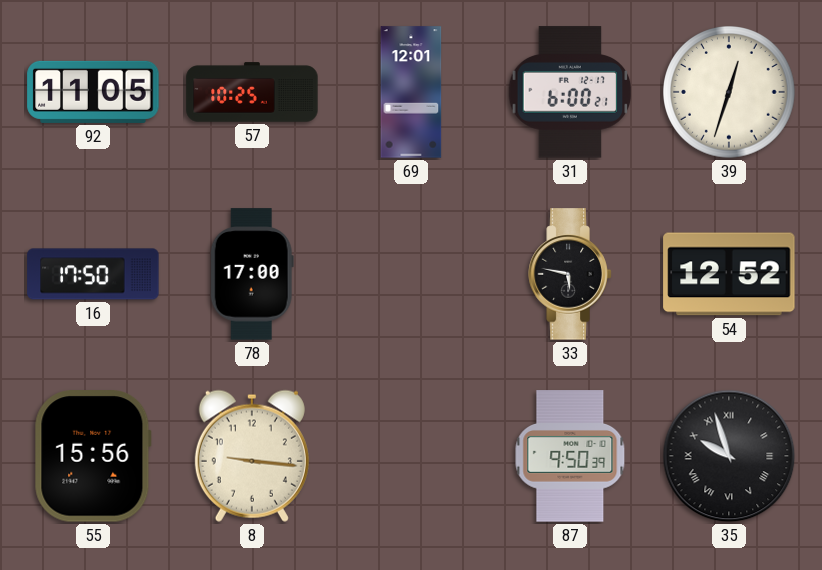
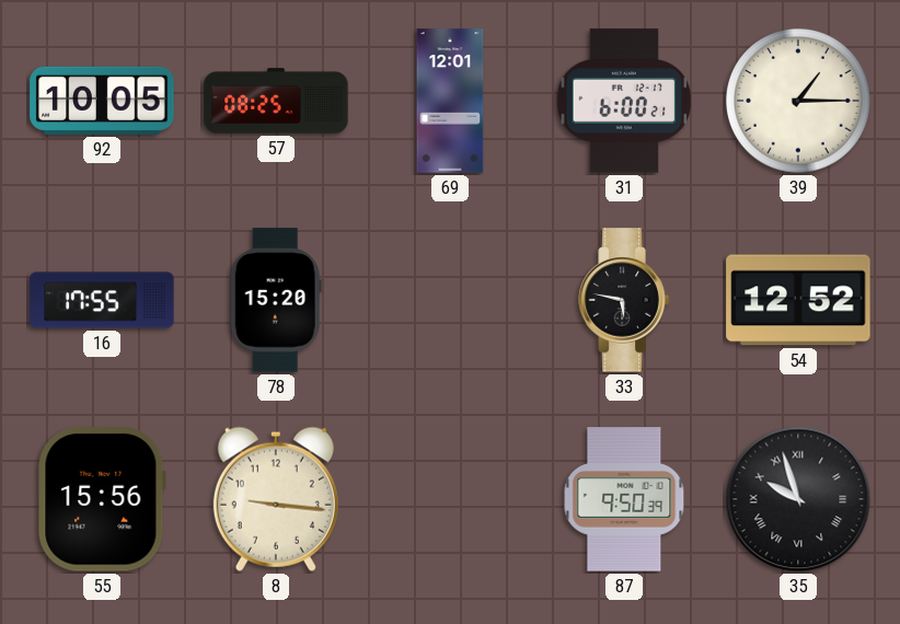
92: 11:05 -> 10:05 (102, 101)
57: 10:25 -> 08:25 (276, 101)
39: 12:33 -> 1:15 (799, 102)
16: 17:50 -> 17:55 (102, 300)
78: 17:00 -> 15:20 (276, 300)
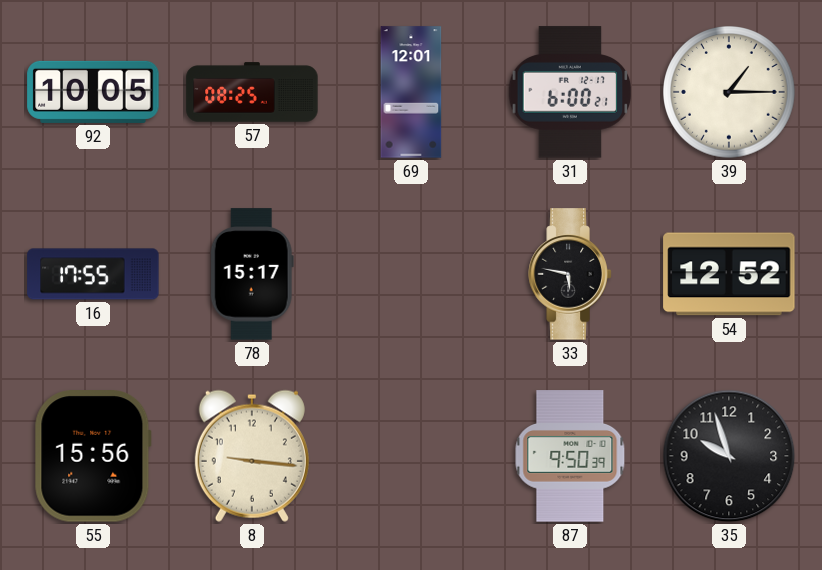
78: 15:20 -> 15:17 (252, 274)
35 numerals: Roman -> Arabic (729, 456)
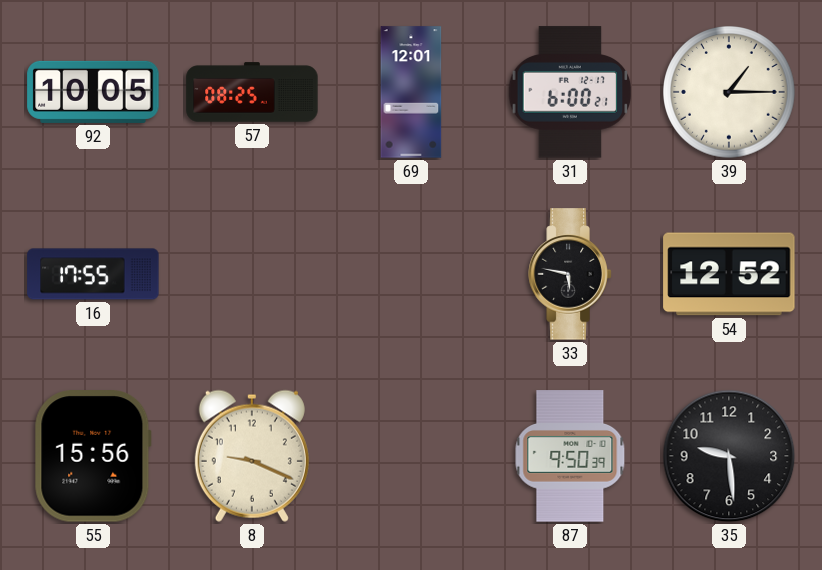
78: 15:17 -> none (252, 274)
8: 9:16 -> 9:19 (252, 456)
35: 9:57 -> 9:29 (729, 456)
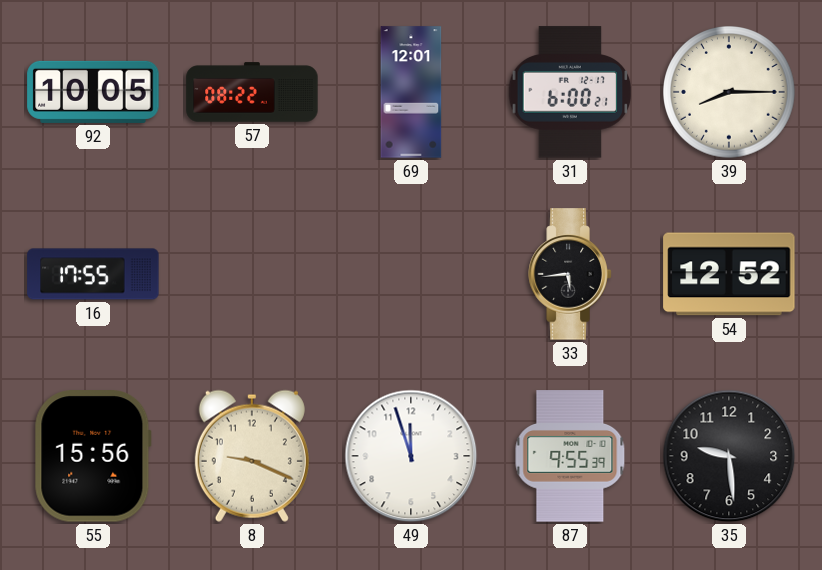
57: 08:25 -> 08:22 (252, 92)
39: 1:15 -> 8:15 (730, 93)
33: 5:47 -> 5:44 (570, 274)
49: none -> 11:57 (411, 456)
87: 9:50 -> 9:55 (570, 456)
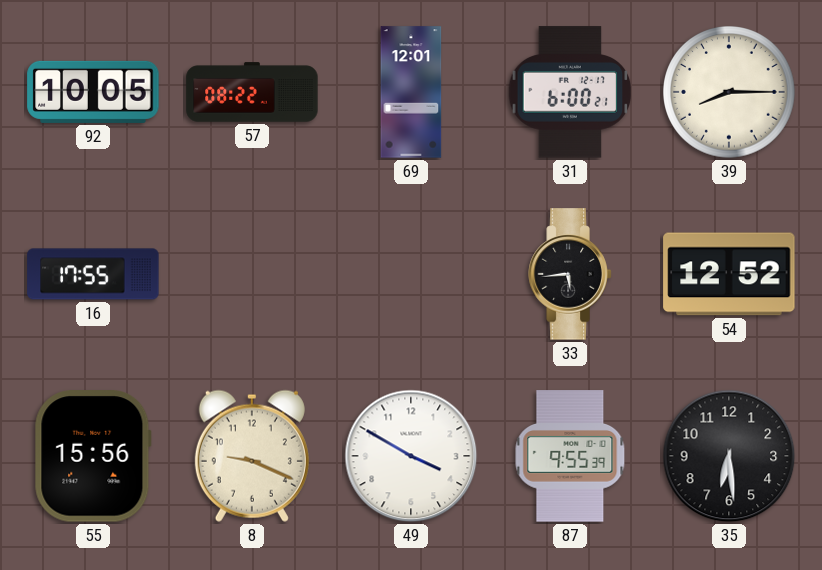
49: 11:57 -> 3:50 (411, 456)
35: 9:29 -> 6:29 (729, 456)
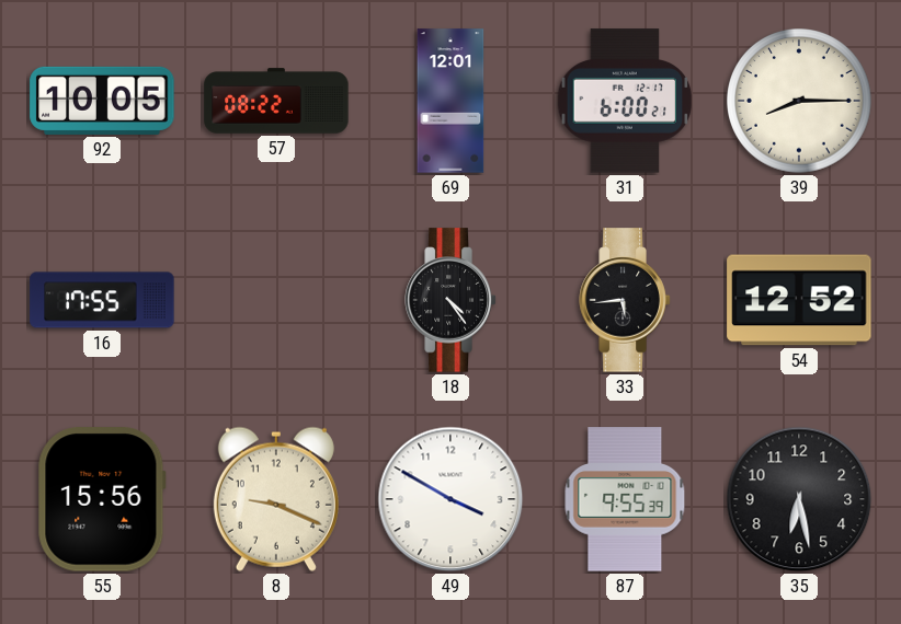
18: none -> 4:24 (450, 300)
35: 6:29 -> 6:28 (799, 499)
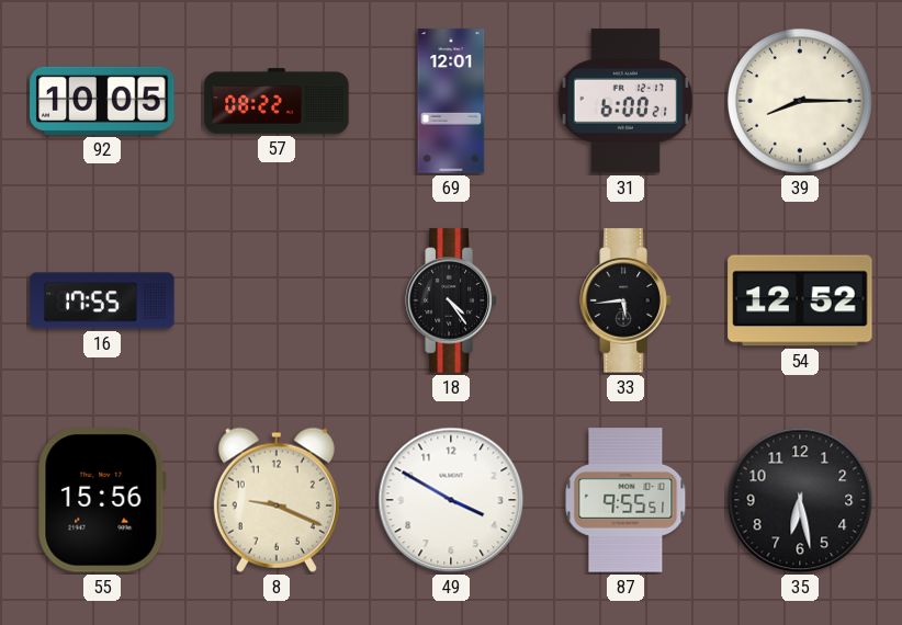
87: 9:55:39 -> 9:55:51 (625, 500)
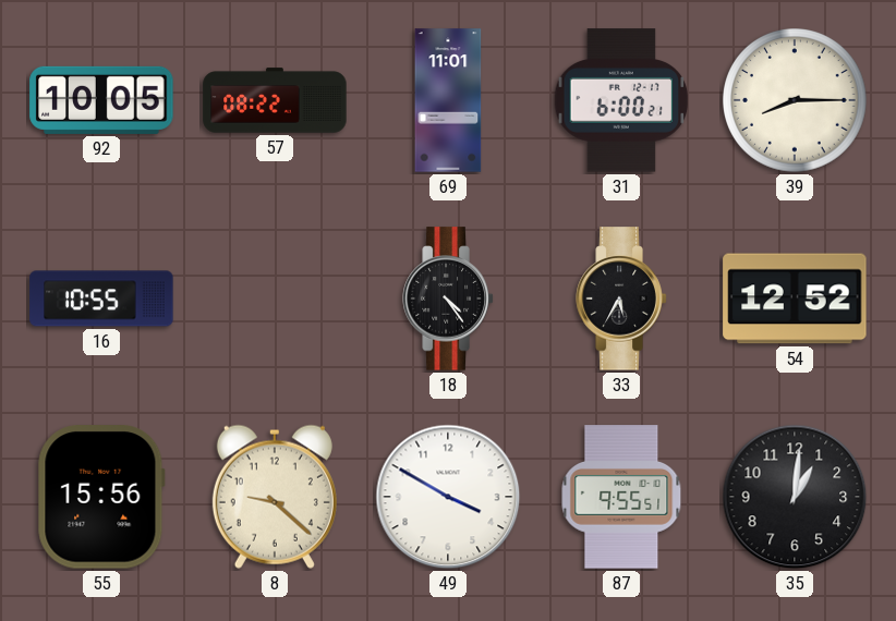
69: 12:01 -> 11:01 (448, 100)
16: 17:55 -> 10:55 (101, 299)
33: 5:44 -> 5:35 (621, 299)
8: 9:19 -> 9:22 (275, 497)
35: 6:28 -> 1:01 (795, 497)
